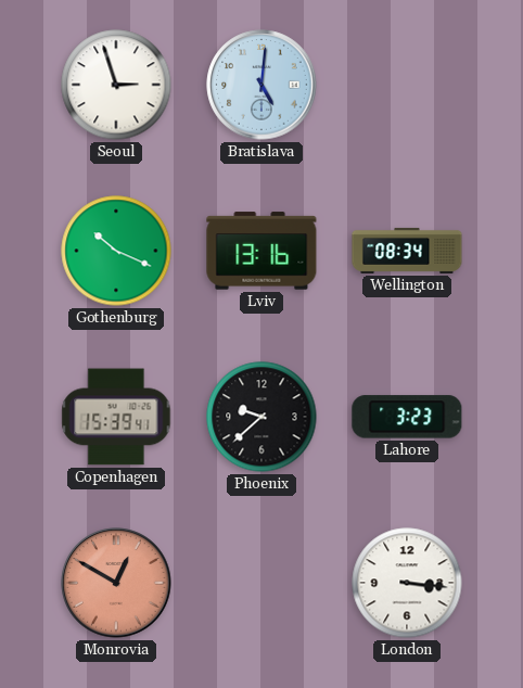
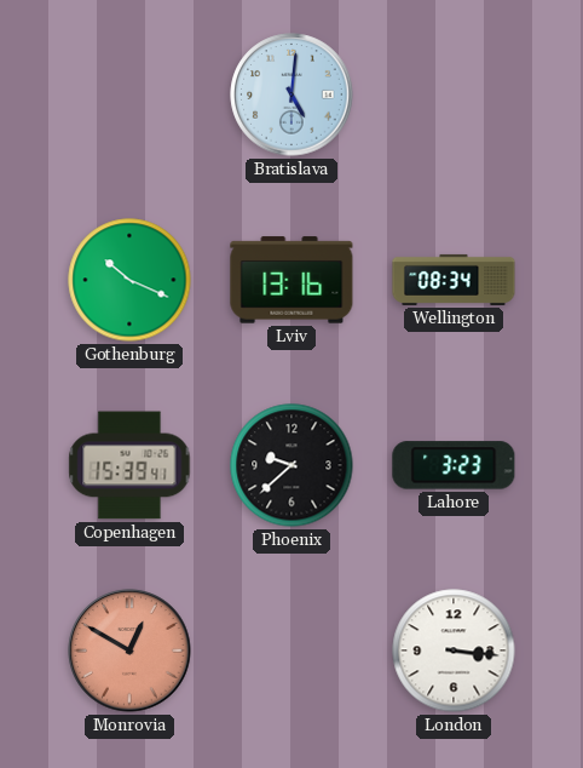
Seoul: 2:57 -> none (116, 85)
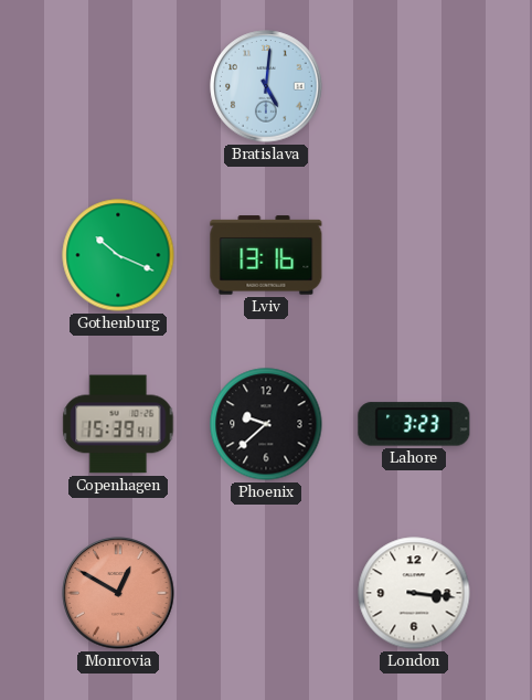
Wellington: 08:34 -> none (454, 280)
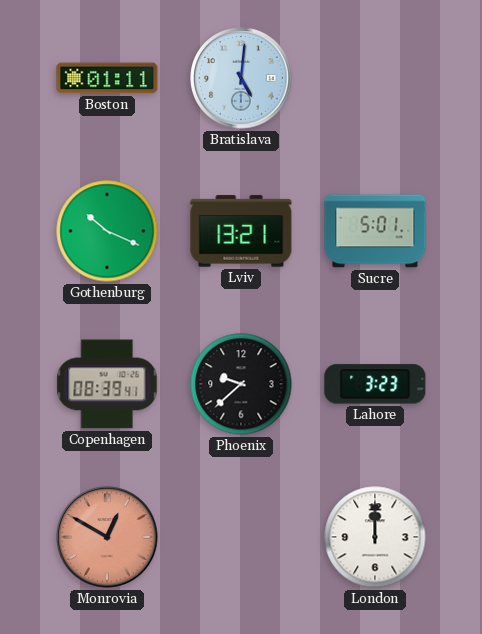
Boston: none -> 01:11 (107, 78)
Lviv: 13:16 -> 13:21 (241, 231)
Sucre: none -> 5:01 (375, 231)
Copenhagen: 15:39 -> 08:39 (107, 384)
London: 3:16 -> 12:00 (375, 537)
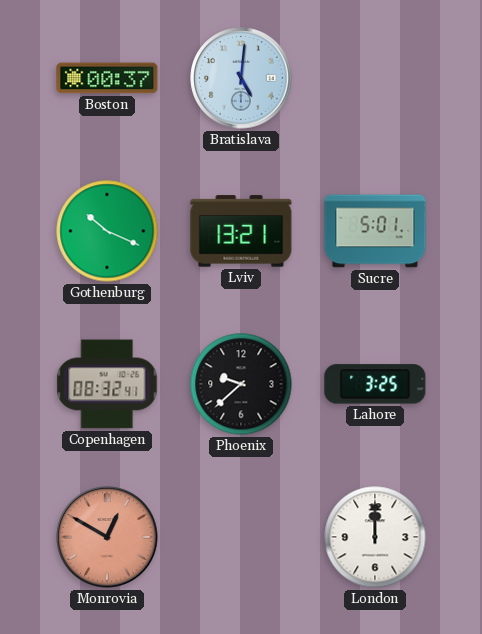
Boston: 01:11 -> 00:37 (107, 78)
Copenhagen: 08:39 -> 08:32 (107, 384)
Lahore: 3:23 -> 3:25 (375, 384)
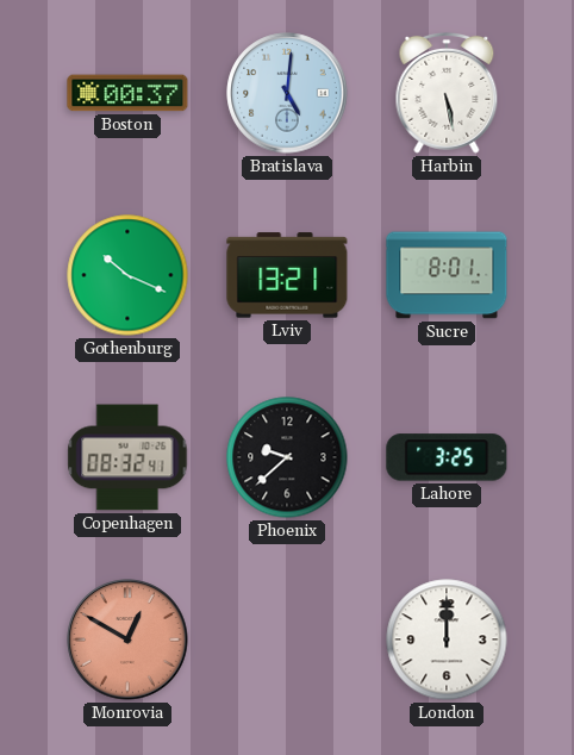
Harbin: none -> 5:28 (447, 93)
Sucre: 5:01 -> 8:01 (447, 275)
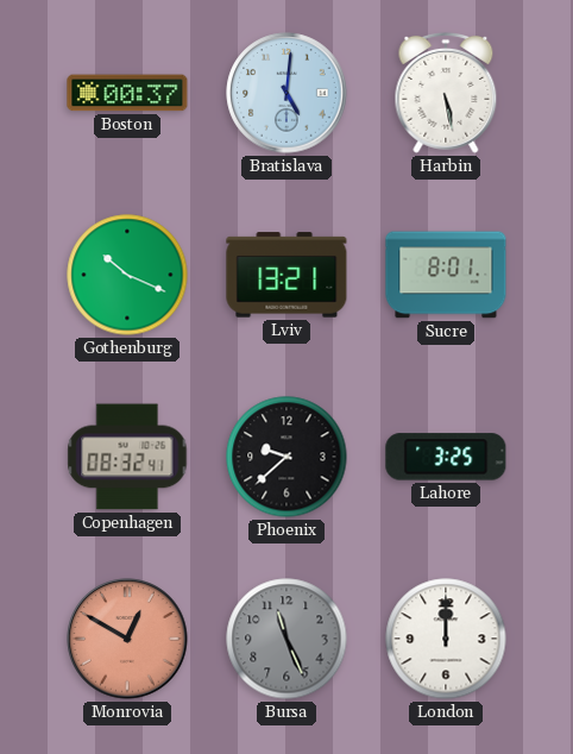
Bursa: none -> 11:26 (286, 639)
